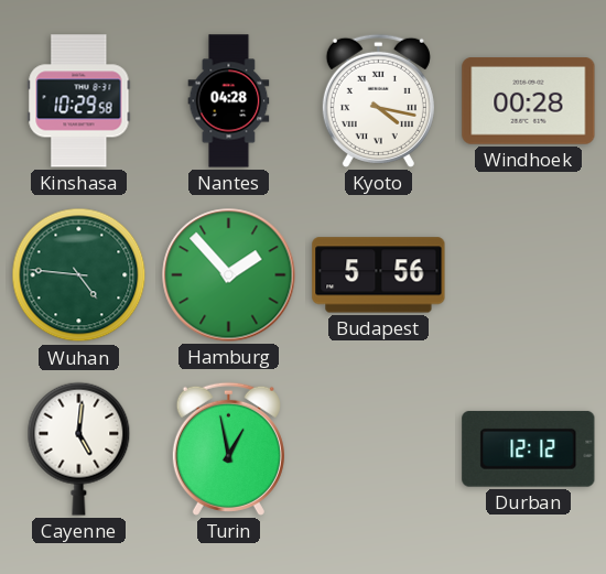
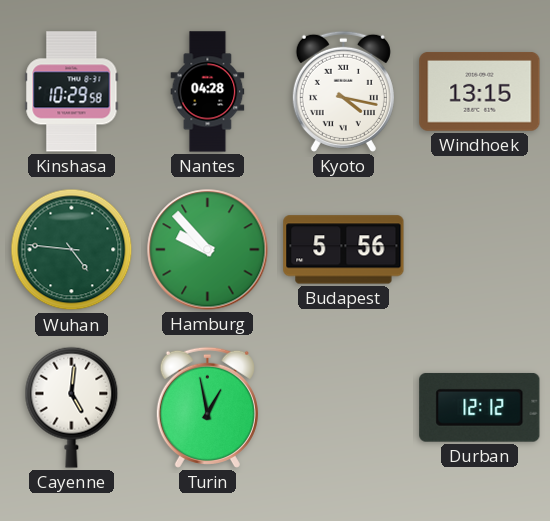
Windhoek: 00:28 -> 13:15 (480, 92)
Hamburg: 1:53 -> 9:53 (208, 250)
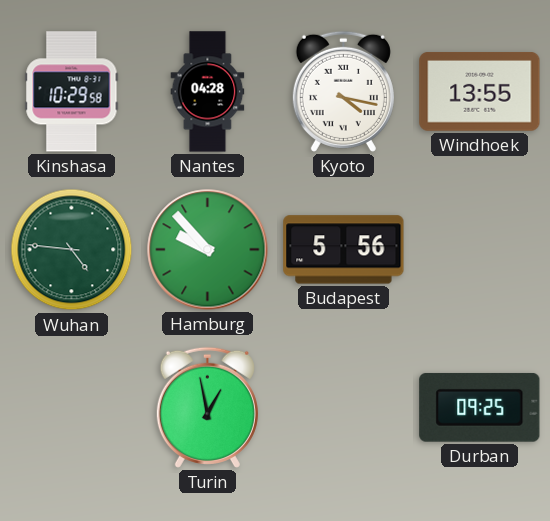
Windhoek: 13:15 -> 13:55 (480, 92)
Cayenne: 5:01 -> none (72, 407)
Durban: 12:12 -> 09:25 (480, 407)
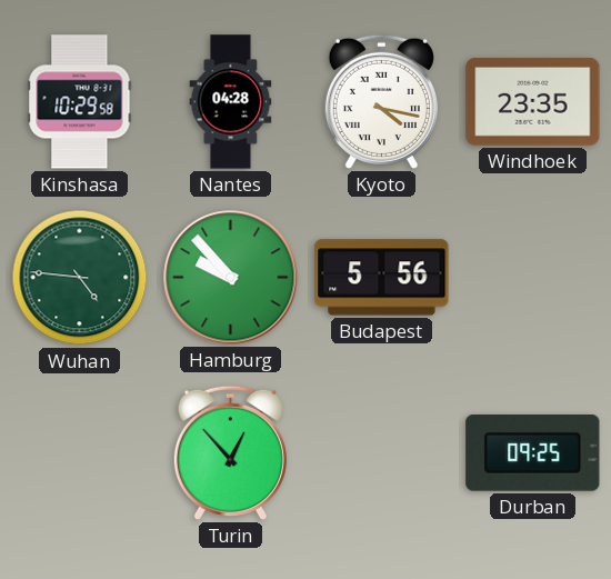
Windhoek: 13:55 -> 23:35 (533, 102)
Turin: 12:58 -> 12:53 (230, 452)
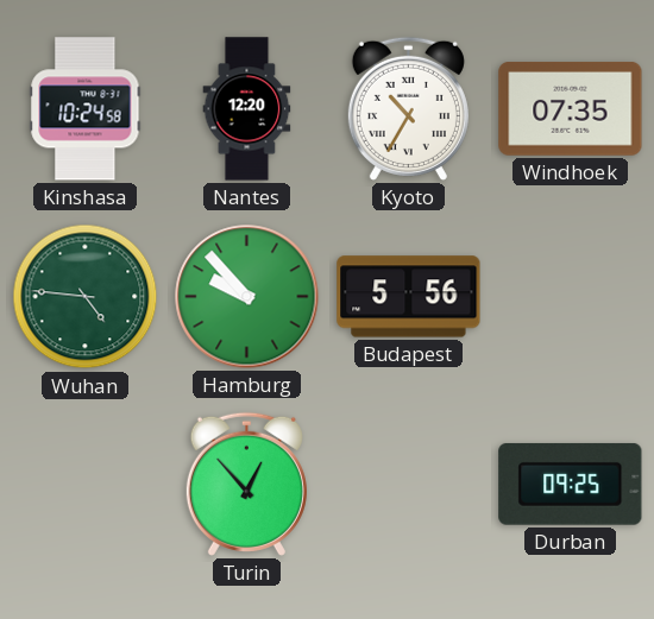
Kinshasa: 10:29 -> 10:24 (86, 109)
Nantes: 04:28 -> 12:20 (247, 109)
Kyoto: 4:17 -> 10:35 (408, 108)
Windhoek: 23:35 -> 07:35 (571, 109)
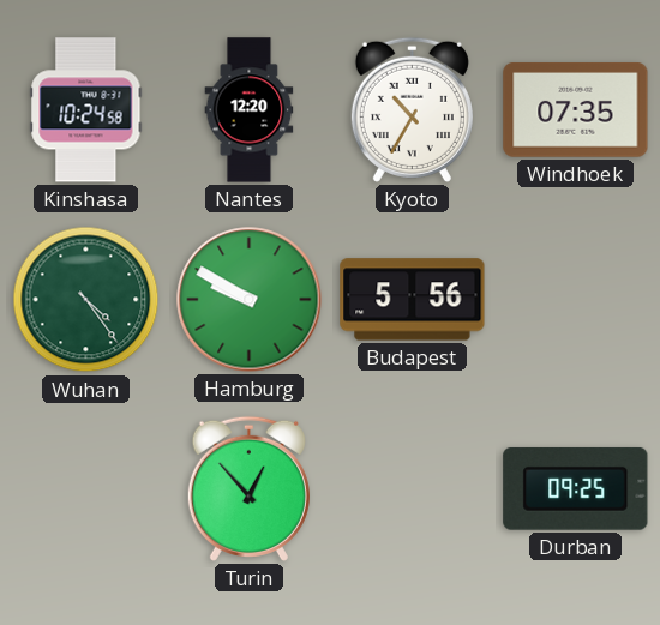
Wuhan: 4:46 -> 4:24 (86, 300)
Hamburg: 9:53 -> 9:50 (250, 300)
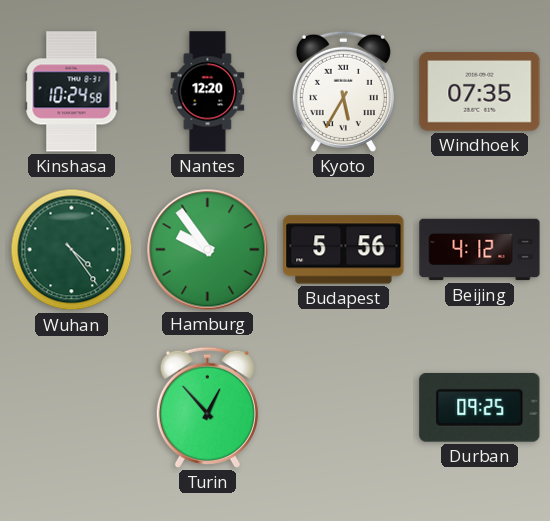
Kyoto: 10:35 -> 5:35 (343, 91)
Hamburg: 9:50 -> 9:54 (208, 250)
Beijing: none -> 4:12 (480, 250)
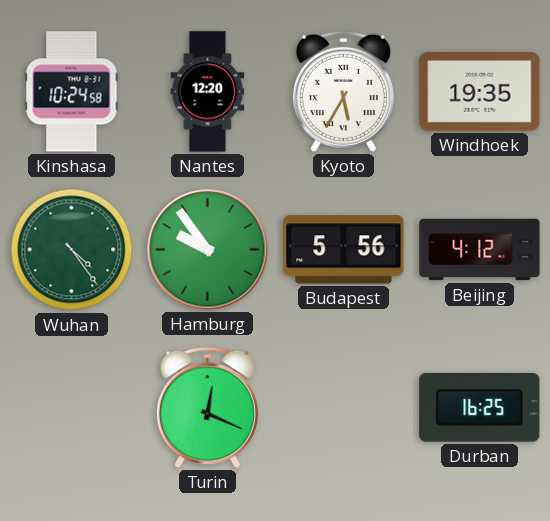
Windhoek: 07:35 -> 19:35 (480, 92)
Turin: 12:53 -> 12:19 (207, 407)
Durban: 09:25 -> 16:25 (480, 407)
